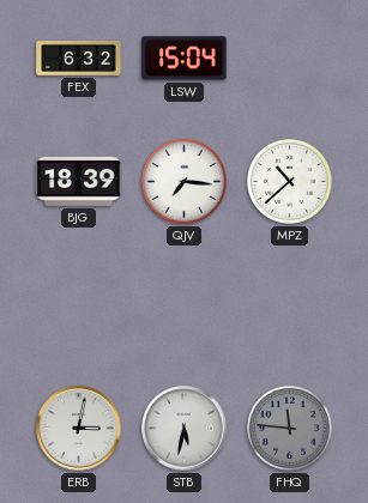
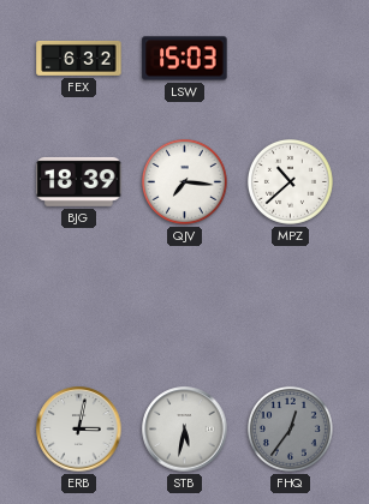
LSW: 15:04 -> 15:03 (185, 59)
FHQ: 11:46 -> 12:36 (290, 428)
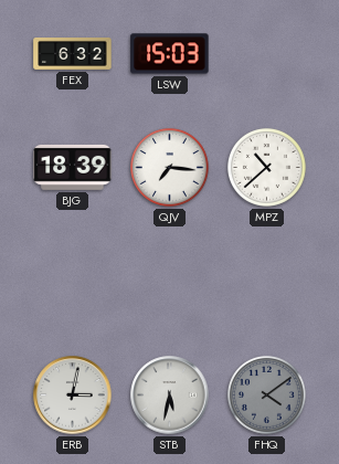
FHQ: 12:36 -> 4:09 (266, 394)
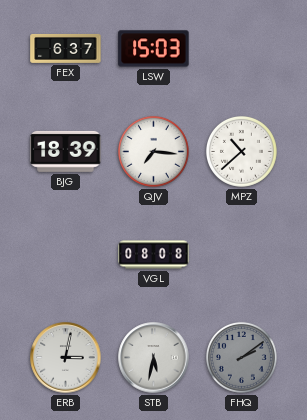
FEX: 6:32 -> 6:37 (66, 48)
VGL: none -> 08:08 (154, 255)
FHQ: 4:09 -> 2:09 (241, 357)
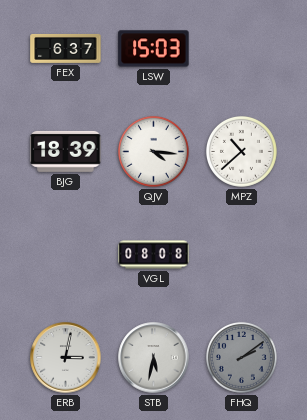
QJV: 7:16 -> 4:16 (153, 151)
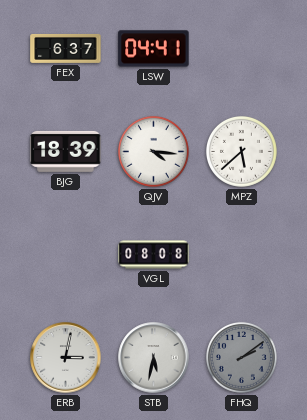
LSW: 15:03 -> 04:41 (154, 49)
MPZ: 10:38 -> 5:38 (241, 151)
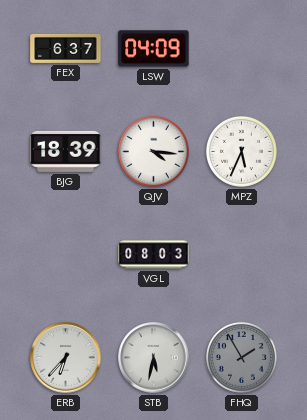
LSW: 04:41 -> 04:09 (154, 49)
MPZ: 5:38 -> 5:34 (241, 151)
VGL: 08:08 -> 08:03 (154, 255)
ERB: 3:02 -> 6:37 (66, 358)
FHQ: 2:09 -> 1:55 (241, 357)
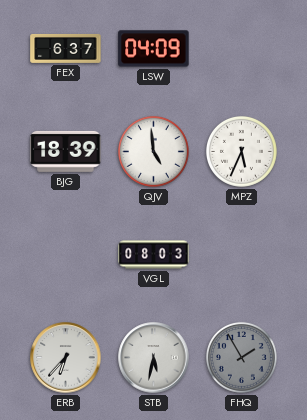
QJV: 4:16 -> 4:59 (153, 151)
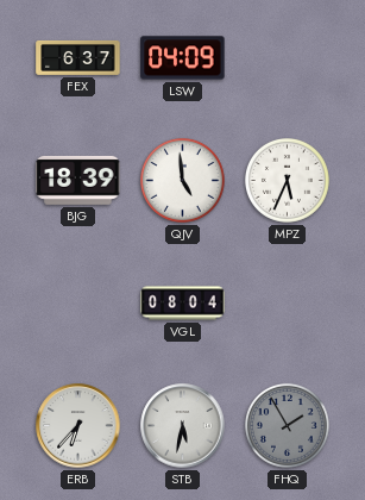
VGL: 08:03 -> 08:04 (183, 304)
